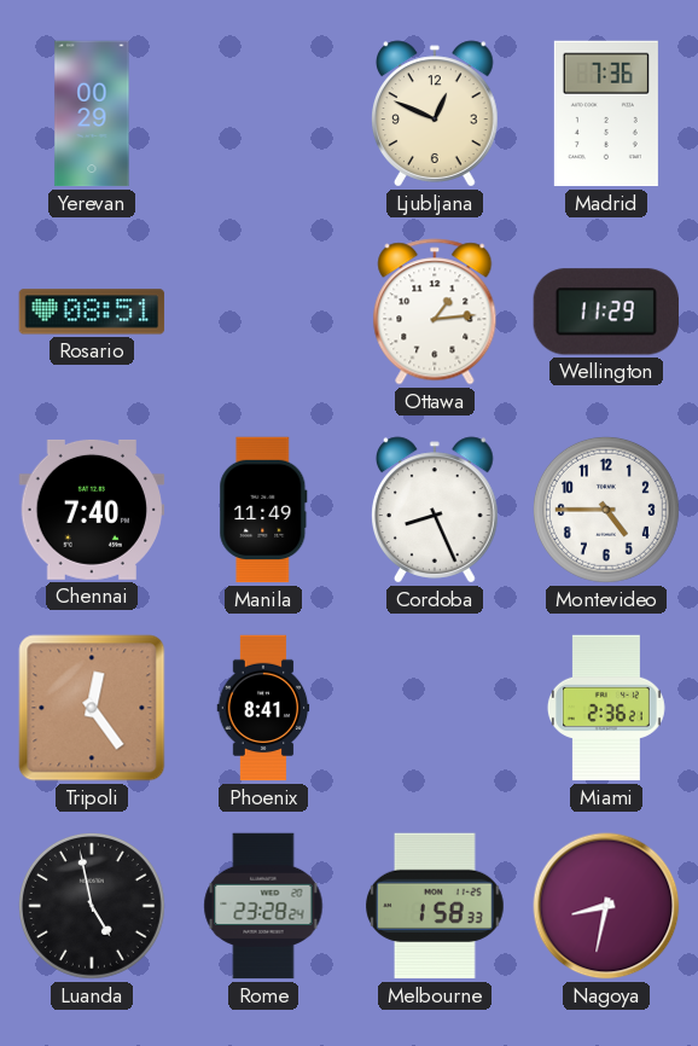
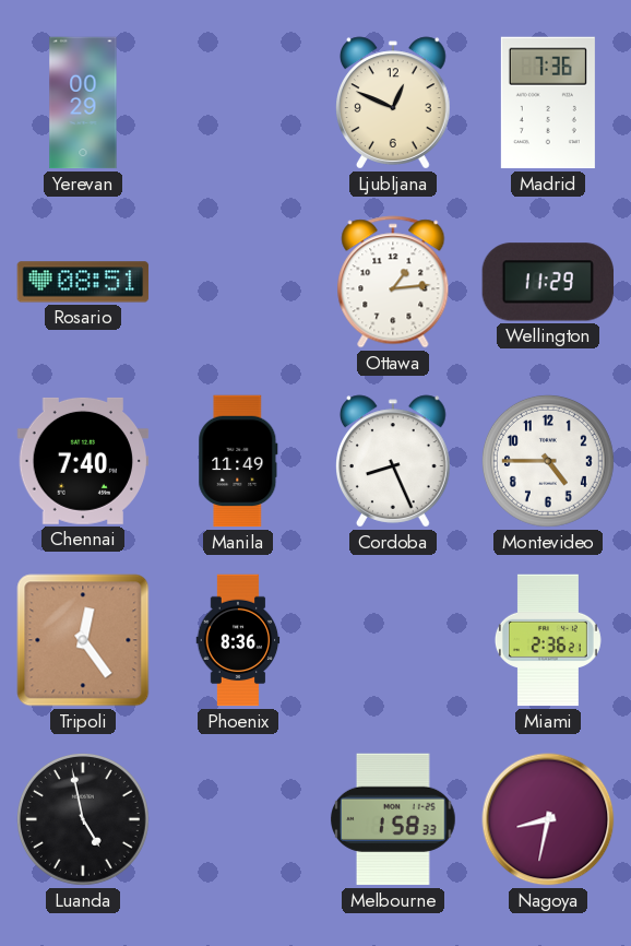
Phoenix: 8:41 -> 8:36 (238, 640)
Rome: 23:28 -> none (263, 906)
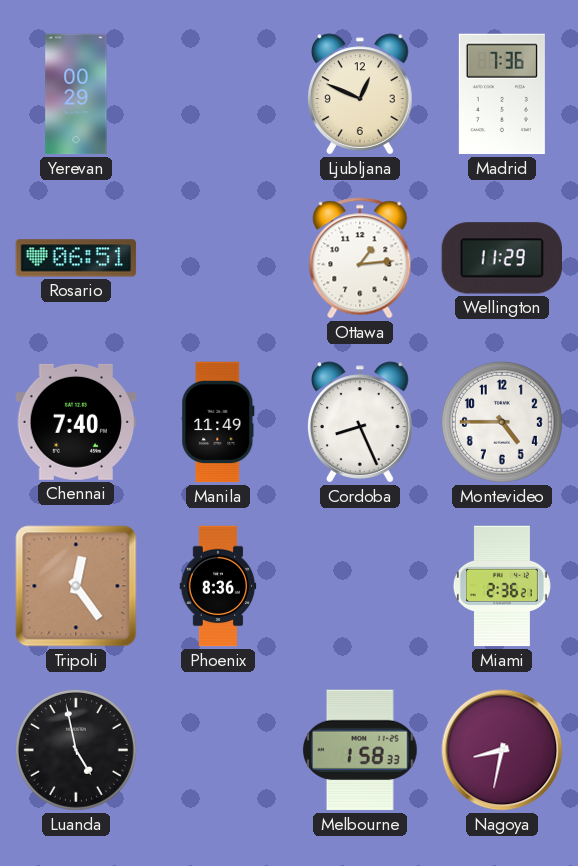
Rosario: 08:51 -> 06:51 (76, 258)
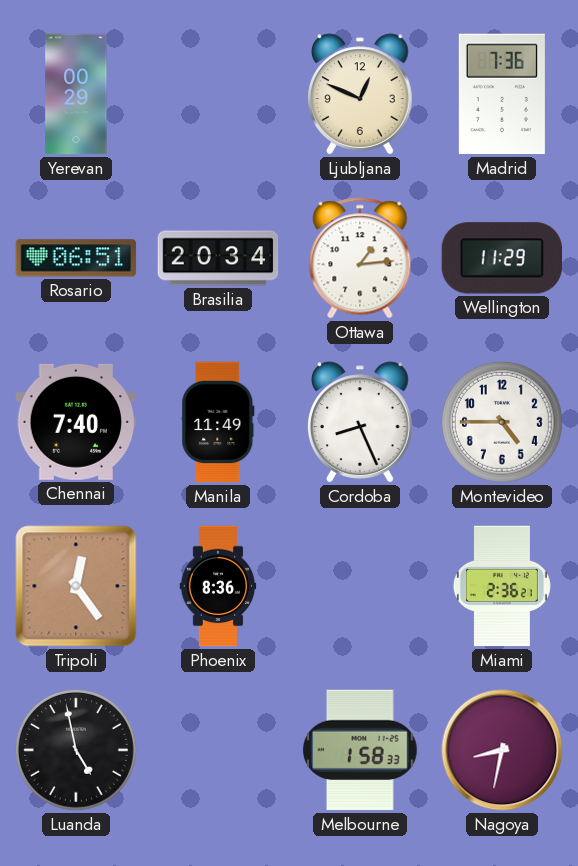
Brasilia: none -> 20:34 (218, 258)
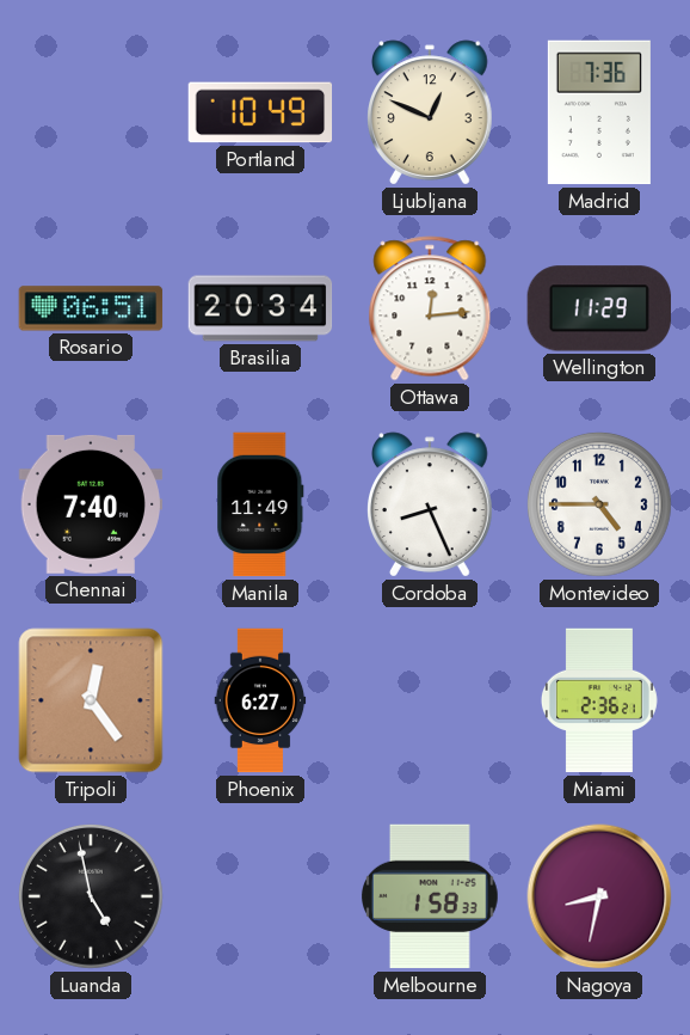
Yerevan: 00:29 -> none (76, 94)
Portland: none -> 10:49 (260, 112)
Ottawa: 1:14 -> 12:14 (430, 308)
Phoenix: 8:36 -> 6:27 (260, 700)
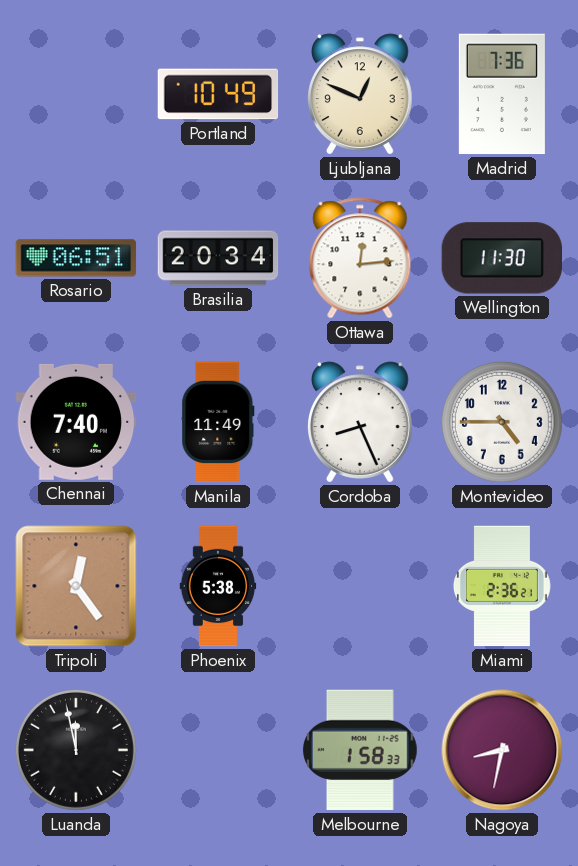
Wellington: 11:29 -> 11:30 (501, 258)
Phoenix: 6:27 -> 5:38 (218, 586)
Luanda: 4:58 -> 11:58 (76, 750)
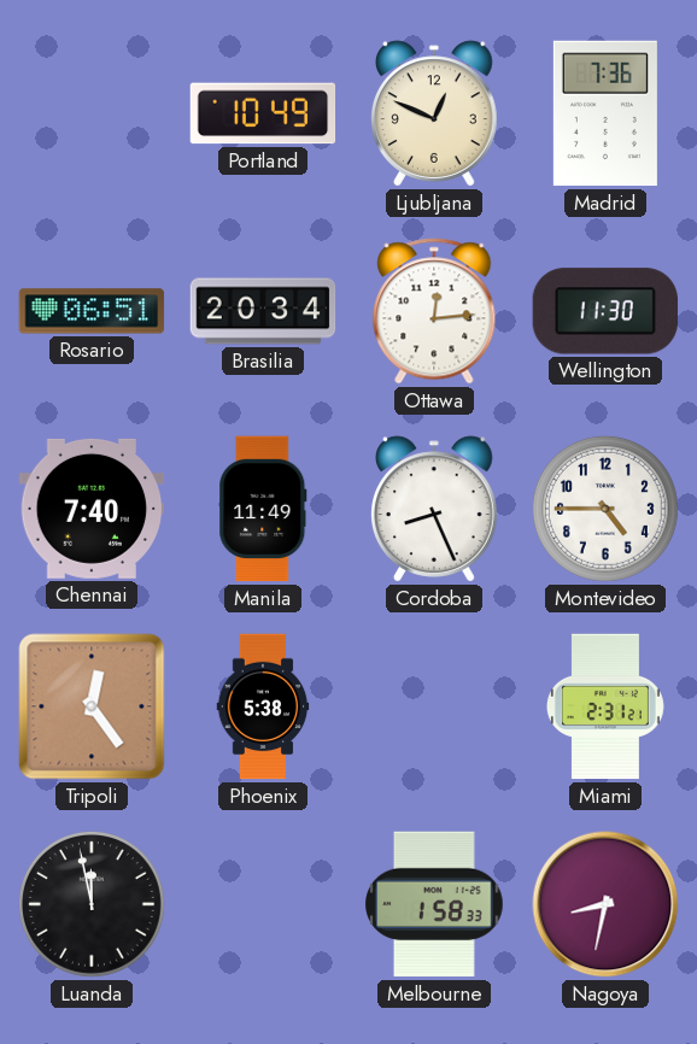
Miami: 2:36 -> 2:31 (605, 706)
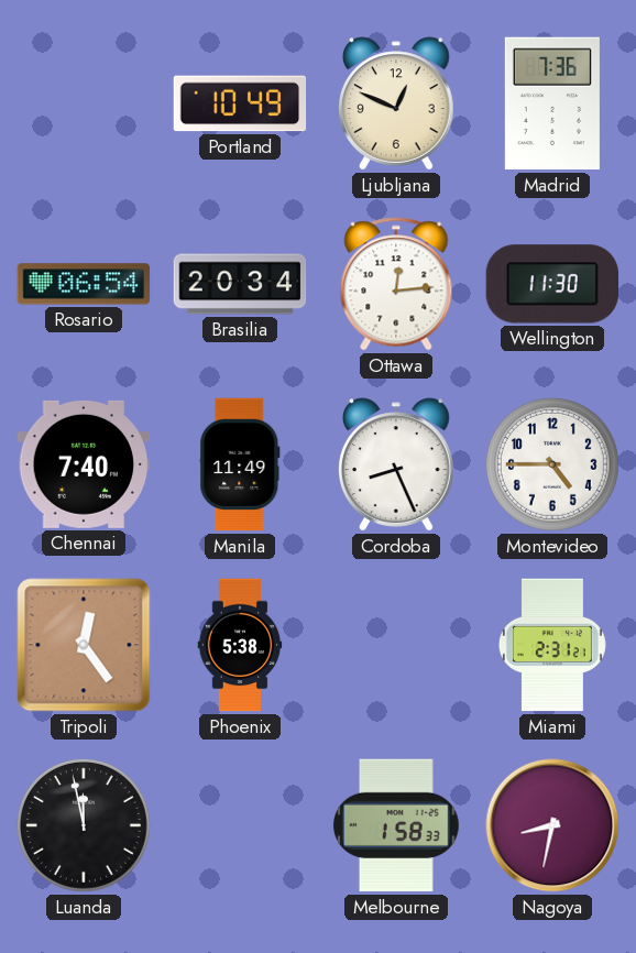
Rosario: 06:51 -> 06:54 (84, 284)
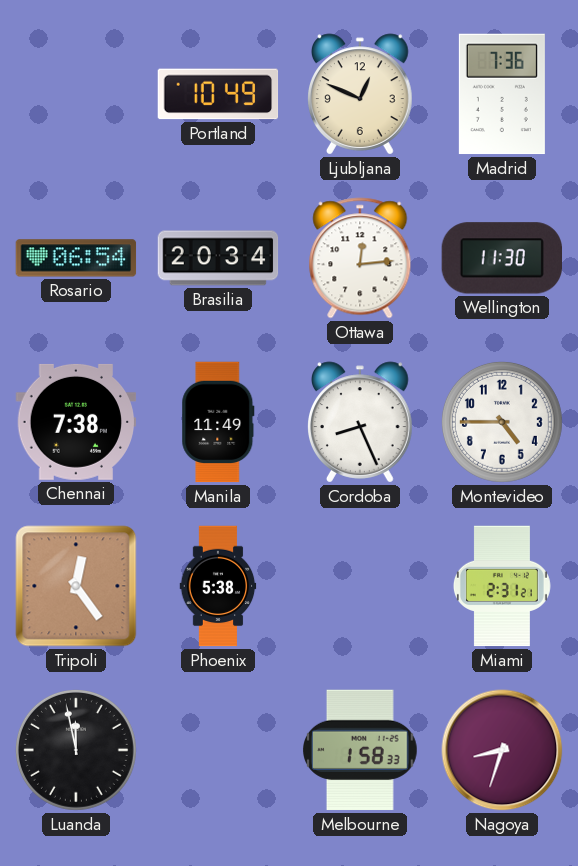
Chennai: 7:40 -> 7:38 (76, 422)
Nagoya: 8:32 -> 8:33 (502, 750)
